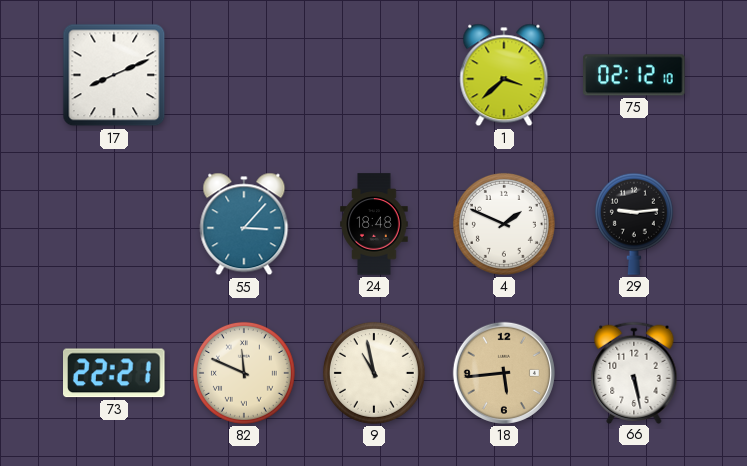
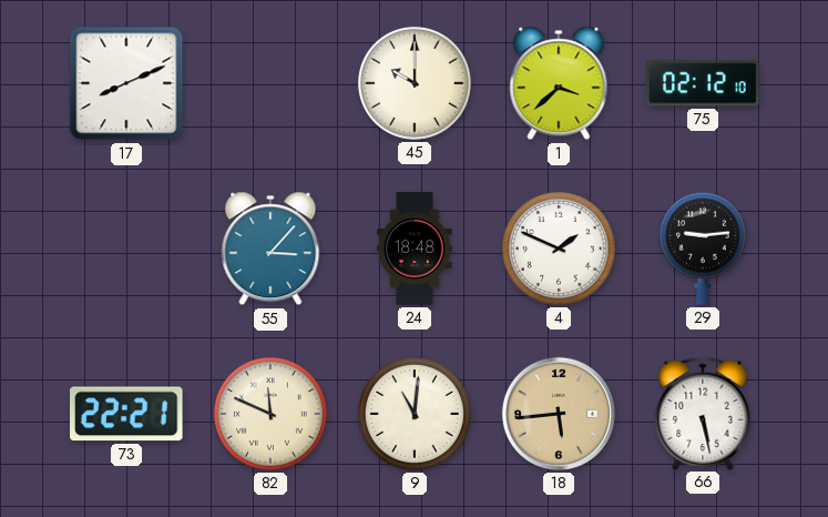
45: none -> 10:00 (415, 83)
9: 10:58 -> 11:01 (415, 414)
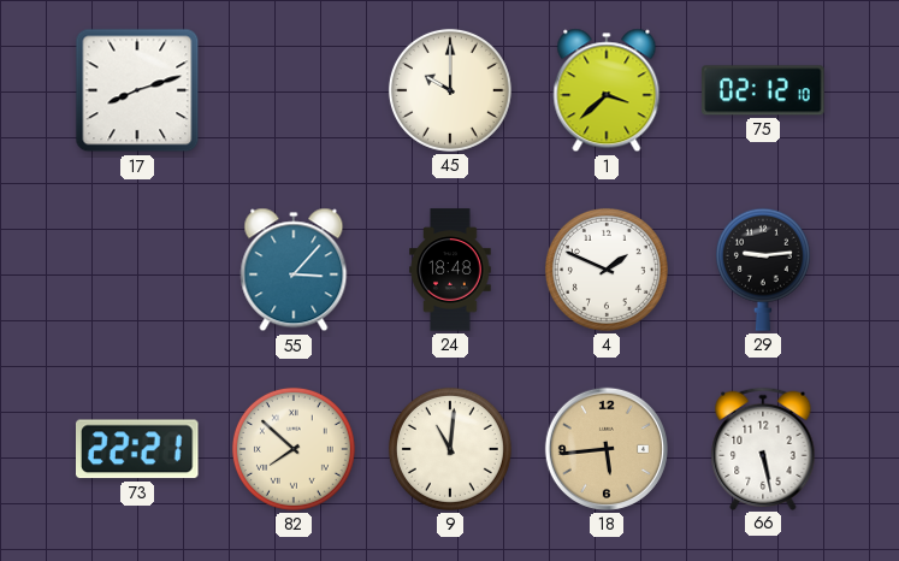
17: 8:11 -> 8:12 (137, 90)
82: 11:49 -> 7:52 (294, 449)
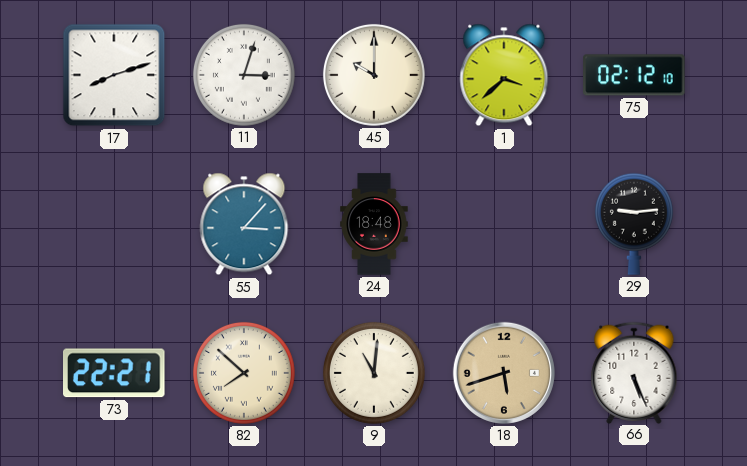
11: none -> 3:03 (244, 75)
4: 1:49 -> none (607, 270)
18: 5:44 -> 5:42 (504, 373)
66: 5:28 -> 5:26 (634, 372)
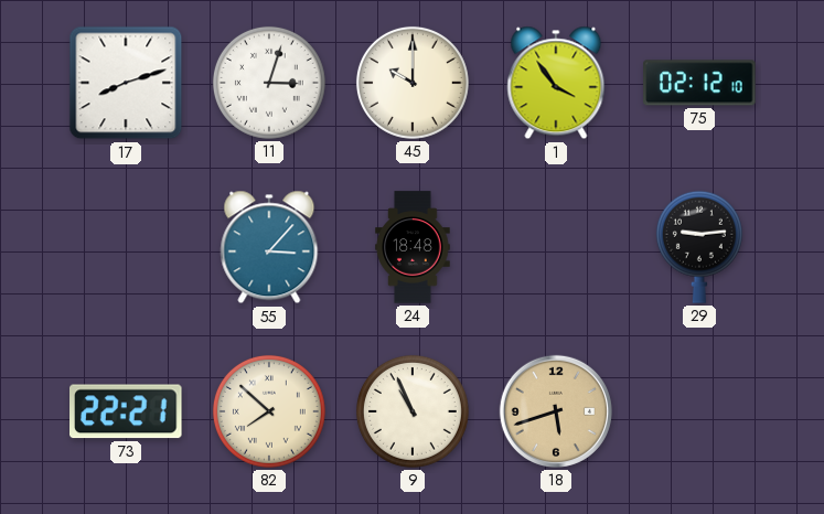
1: 3:38 -> 3:54 (556, 83)
9: 11:01 -> 10:56 (413, 411)
66: 5:26 -> none (634, 372)
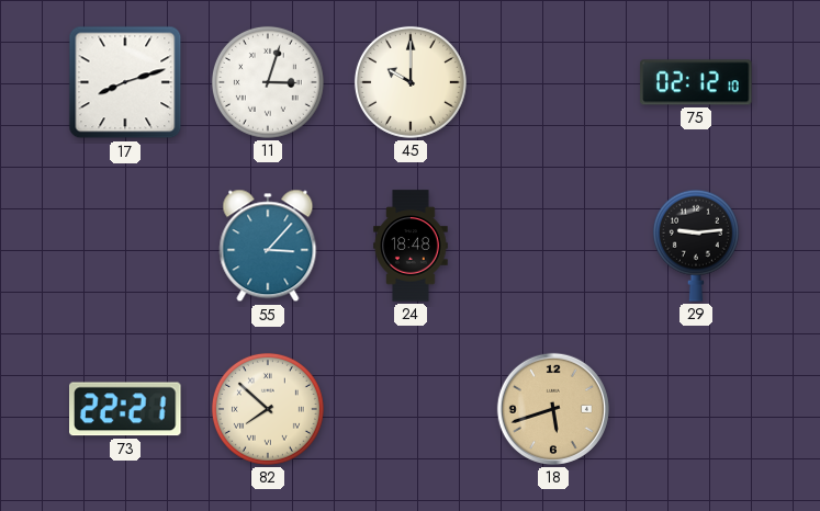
1: 3:54 -> none (556, 83)
9: 10:56 -> none (413, 411)
